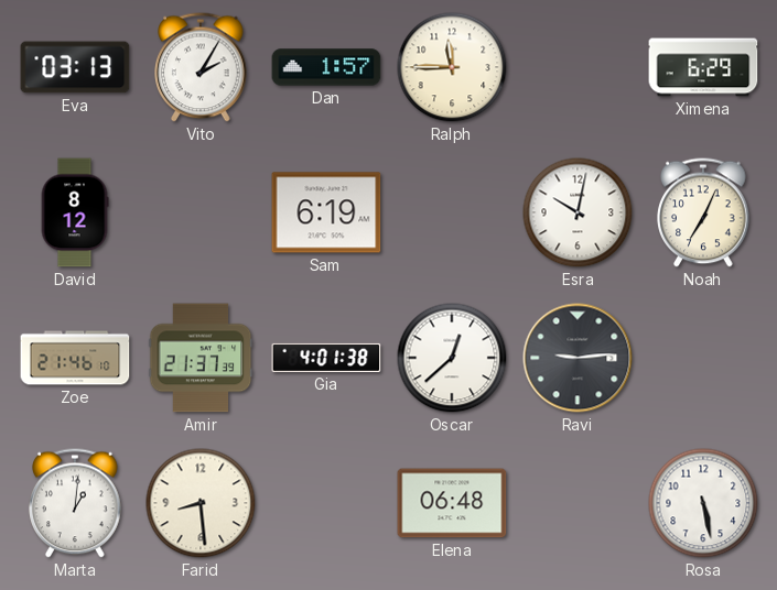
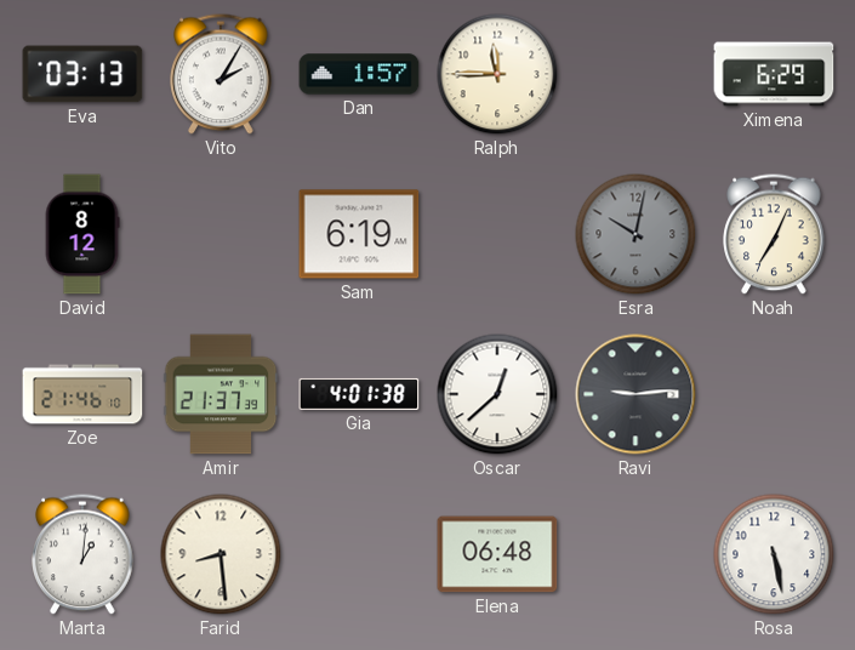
Esra dial: white -> grey (635, 234)
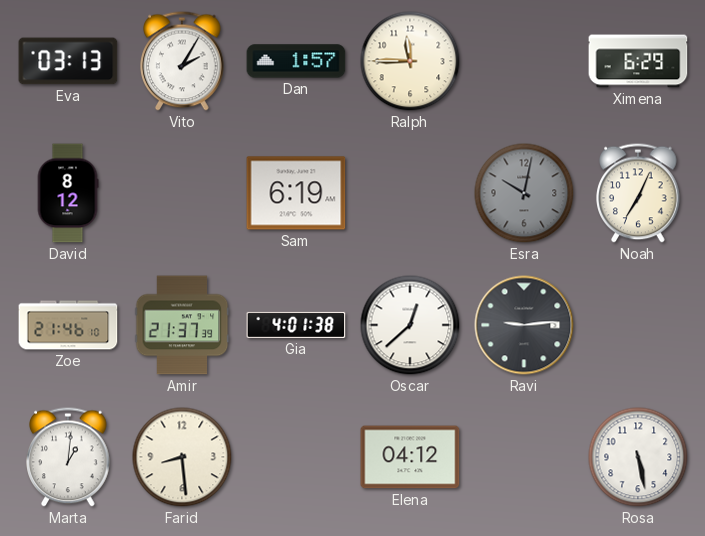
Elena: 06:48 -> 04:12 (410, 457)
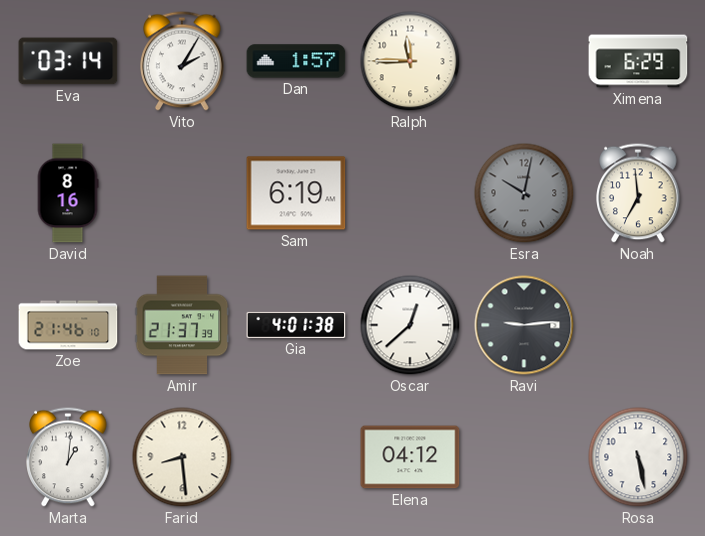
Eva: 03:13 -> 03:14 (68, 61)
David: 8:12 -> 8:16 (68, 193)
Noah: 7:04 -> 6:59 (638, 193)
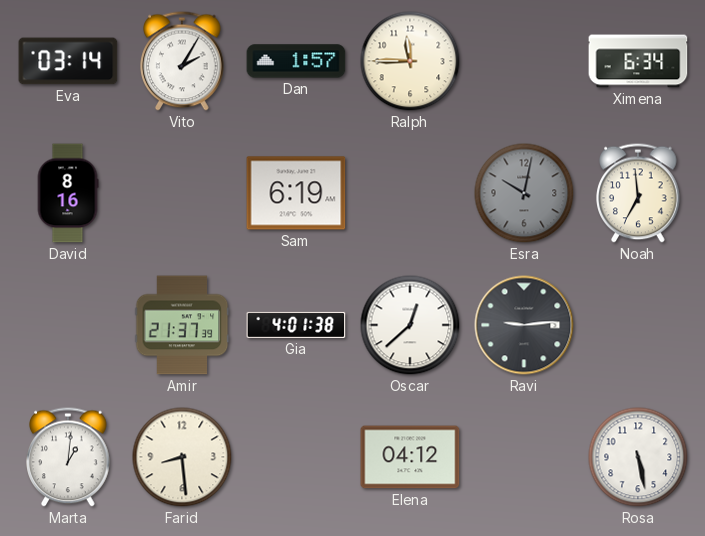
Ximena: 6:29 -> 6:34 (638, 61)
Zoe: 21:46 -> none (68, 325)
